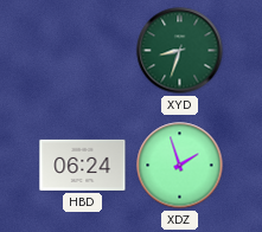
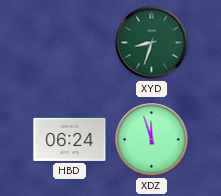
XDZ: 1:57 -> 11:57 (152, 140)
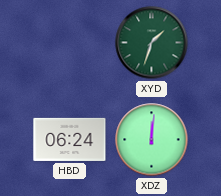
XYD: 8:33 -> 1:33 (152, 43)
XDZ: 11:57 -> 12:01 (152, 140)
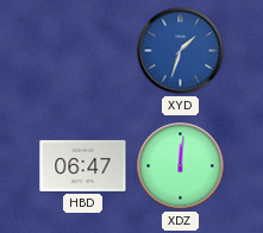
XYD dial: green -> blue (181, 51)
HBD: 06:24 -> 06:47 (83, 165)
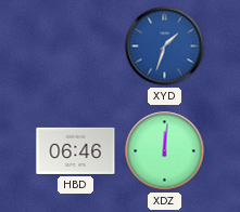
HBD: 06:47 -> 06:46 (76, 150)
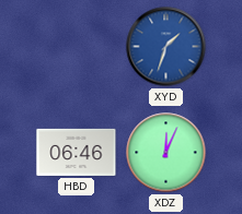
XDZ: 12:01 -> 12:04 (166, 153)
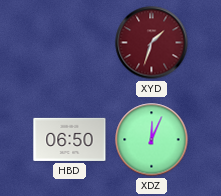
XYD dial: blue -> burgundy (152, 43)
HBD: 06:46 -> 06:50 (70, 139)
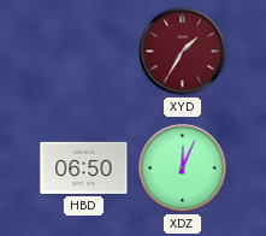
XYD: 1:33 -> 1:35 (183, 52)
